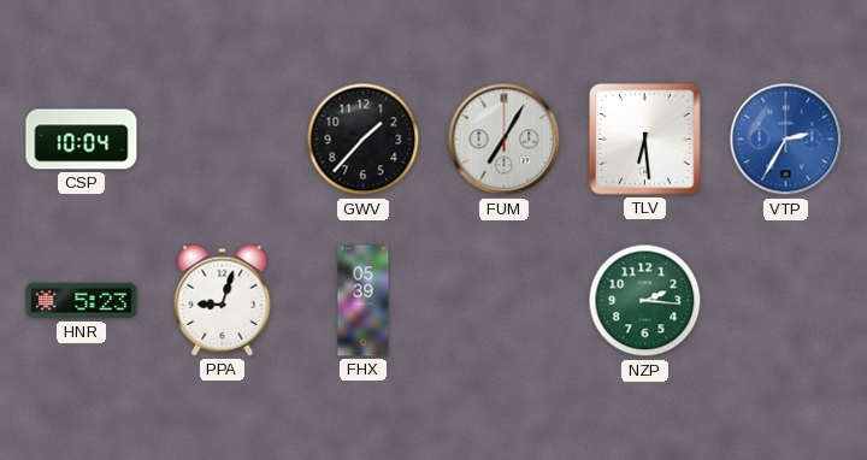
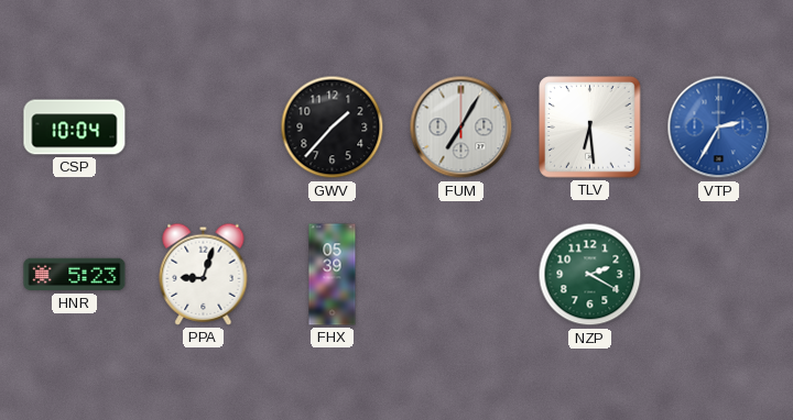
NZP: 2:16 -> 2:20 (590, 275)
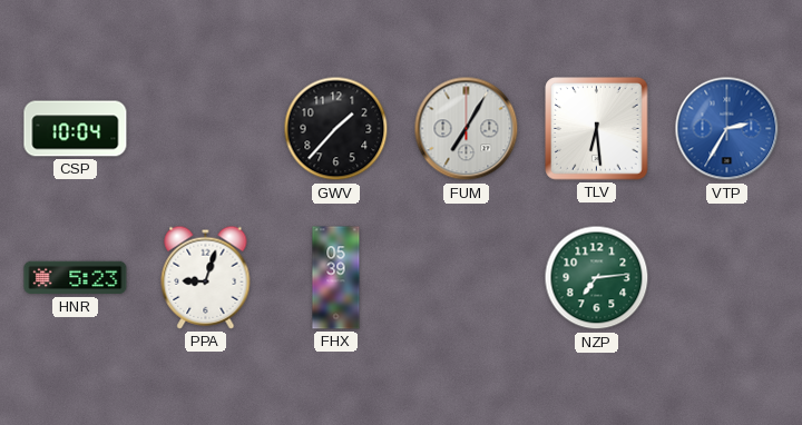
NZP: 2:20 -> 7:14 (597, 278)
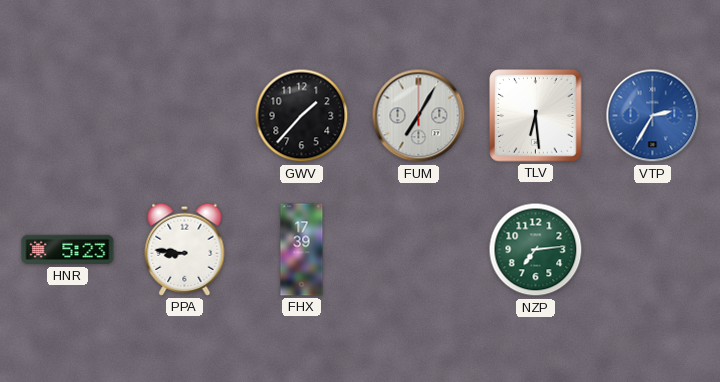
CSP: 10:04 -> none (76, 129)
PPA: 9:03 -> 8:46 (185, 249)
FHX: 05:39 -> 17:39 (302, 250)
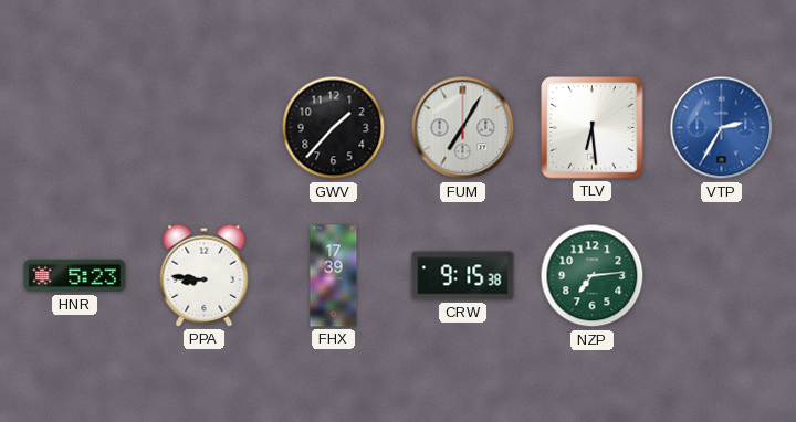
CRW: none -> 9:15 (463, 276)
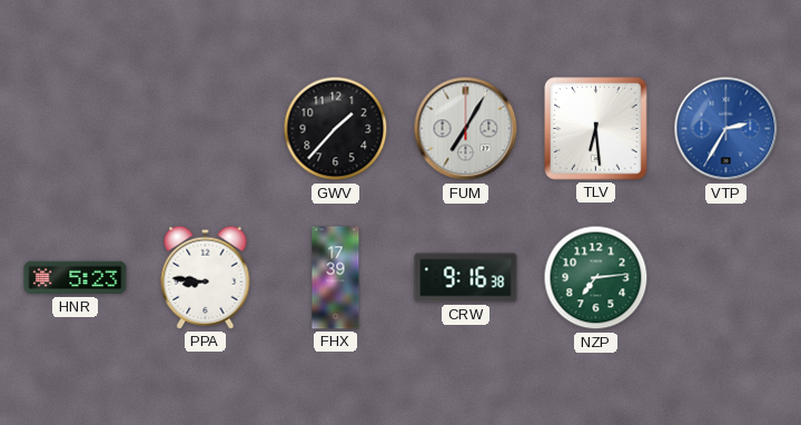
CRW: 9:15 -> 9:16 (466, 278)
